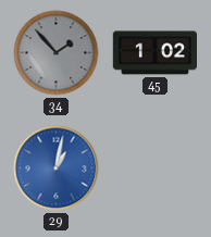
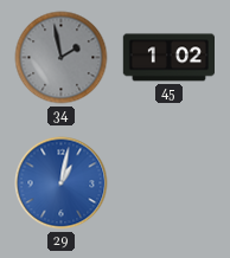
34: 1:53 -> 1:58 (62, 58)
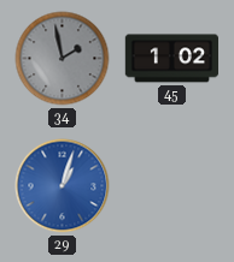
29: 1:02 -> 1:03 (63, 186)
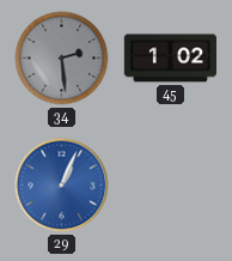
34: 1:58 -> 2:29 (62, 59)
29: 1:03 -> 1:04 (62, 186)
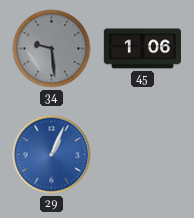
34: 2:29 -> 9:29 (52, 49)
45: 1:02 -> 1:06 (142, 49)
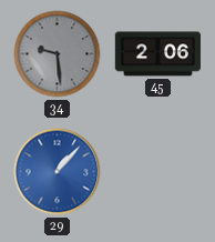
45: 1:06 -> 2:06 (157, 54)
29: 1:04 -> 1:07 (58, 172)
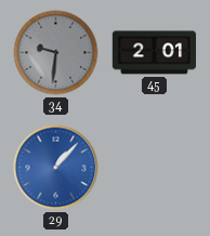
34: 9:29 -> 9:31 (56, 53)
45: 2:06 -> 2:01 (154, 53)
